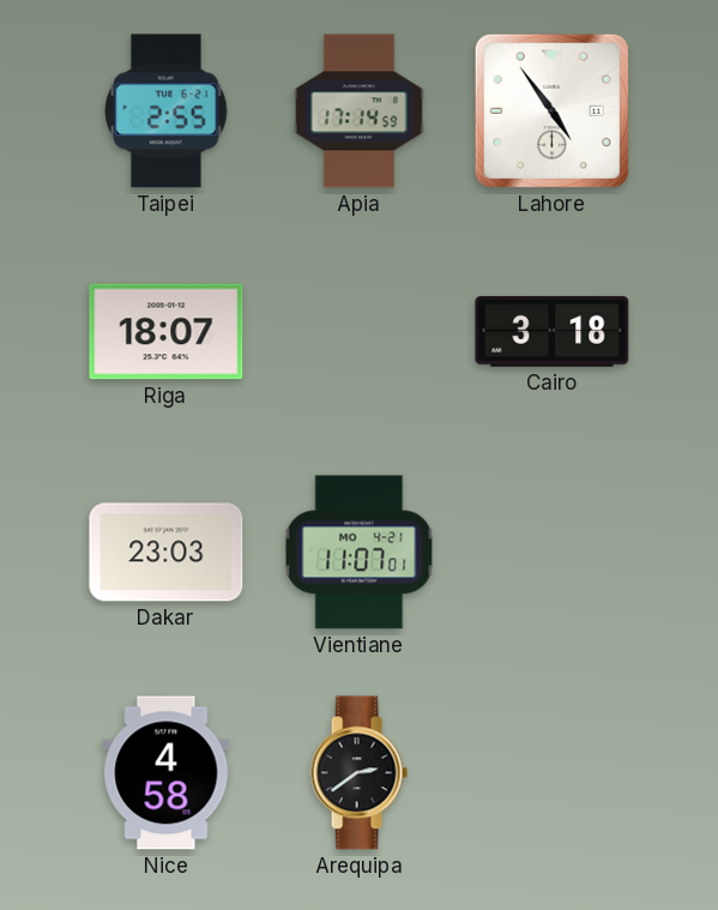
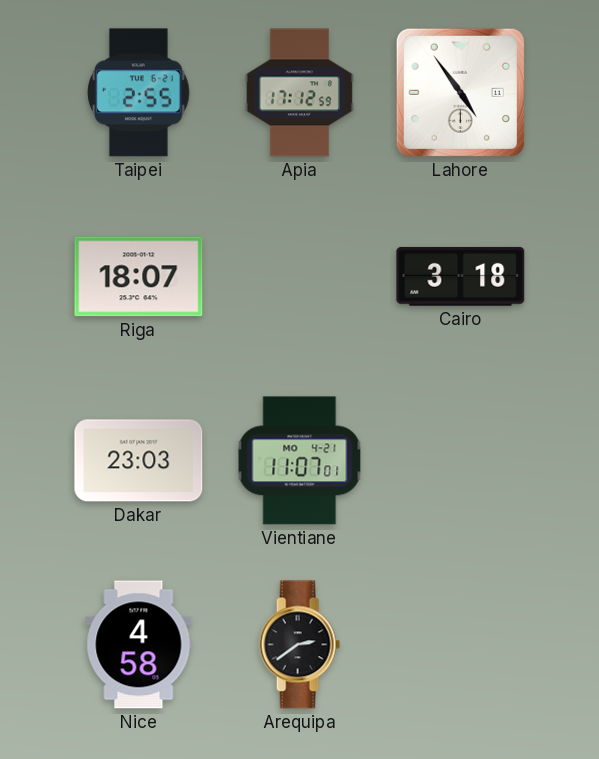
Apia: 17:14 -> 17:12 (299, 93)
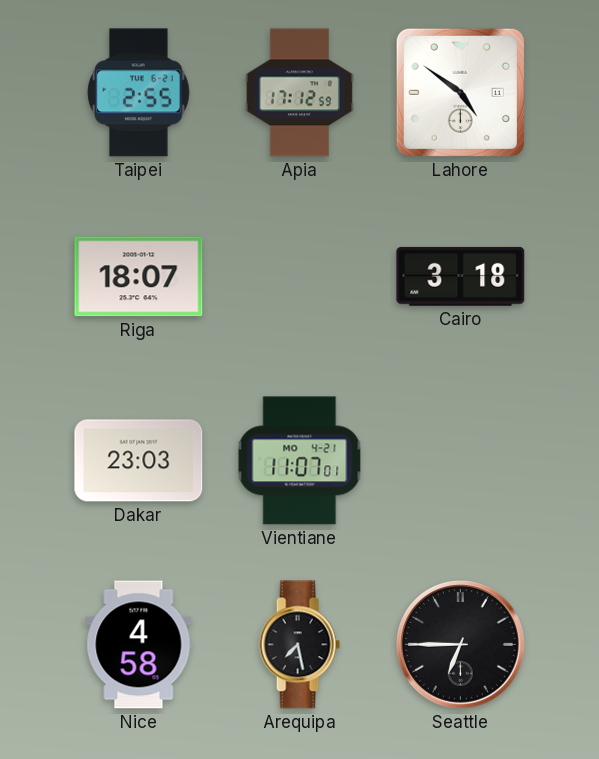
Lahore: 4:54 -> 4:51 (460, 92)
Arequipa: 2:39 -> 7:28 (299, 645)
Seattle: none -> 6:45 (461, 645)
